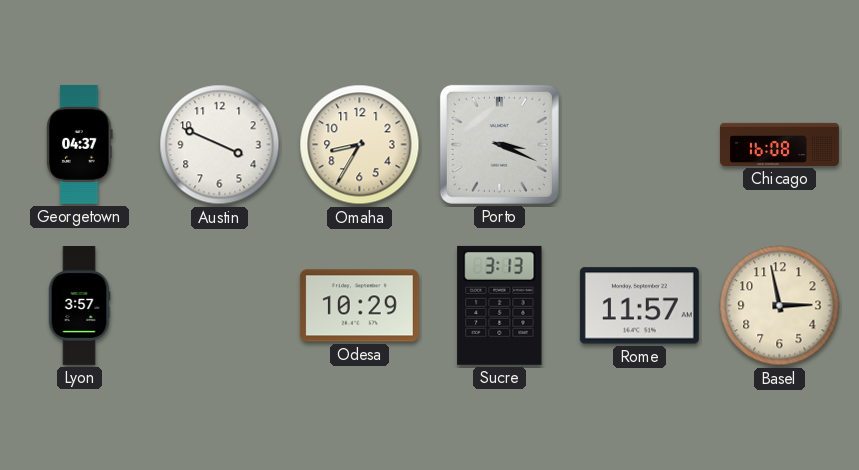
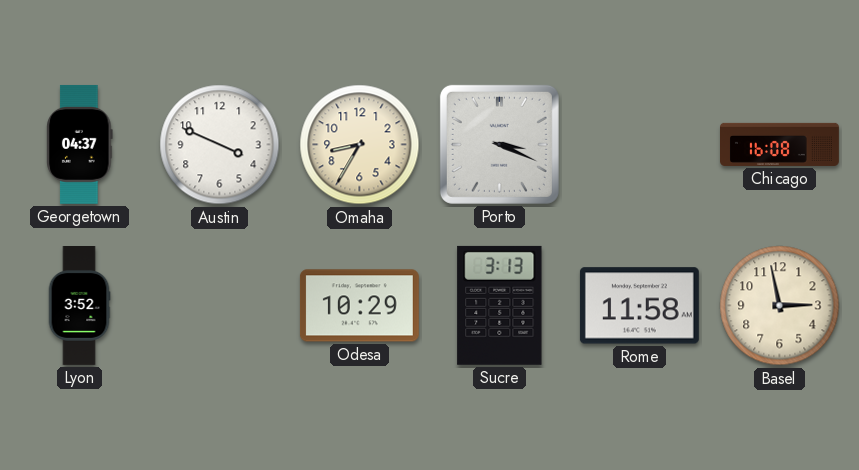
Lyon: 3:57 -> 3:52 (79, 306)
Rome: 11:57 -> 11:58 (639, 306)
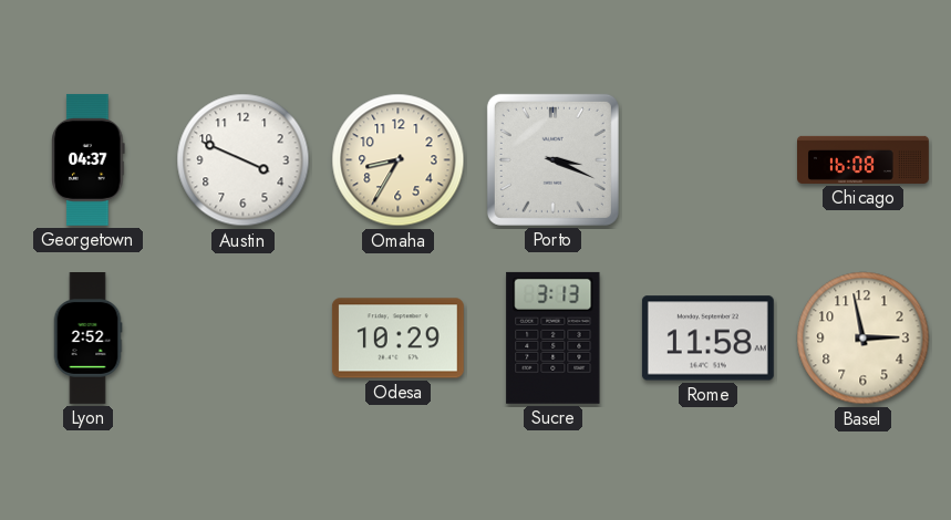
Lyon: 3:52 -> 2:52 (87, 339)
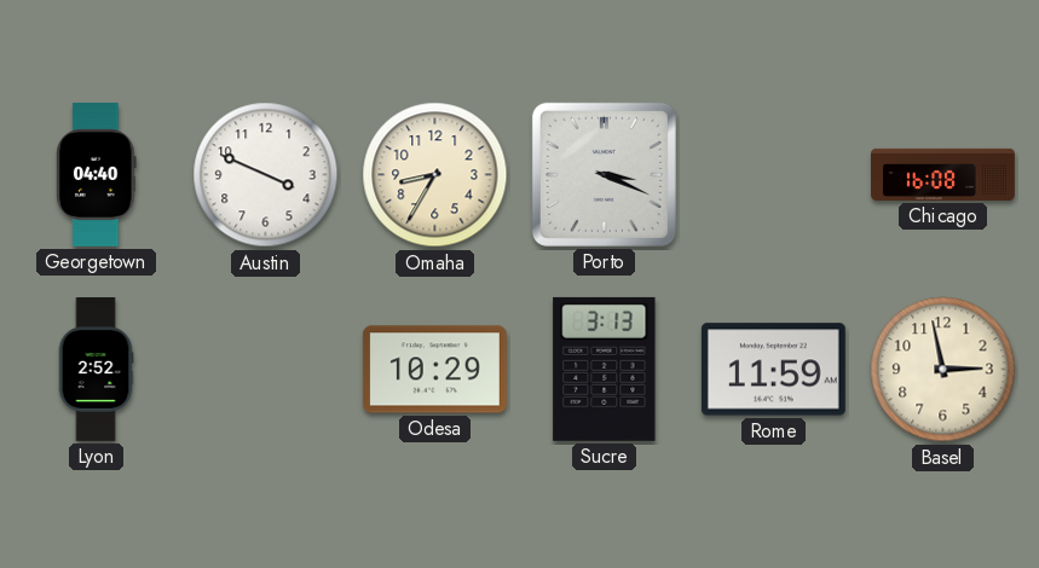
Georgetown: 04:37 -> 04:40 (97, 174)
Rome: 11:58 -> 11:59 (773, 370)
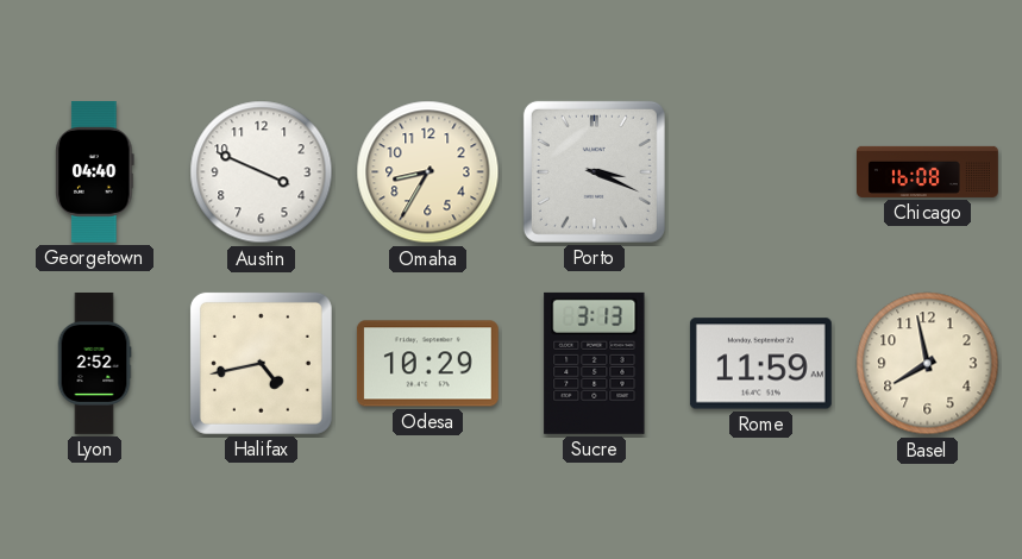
Halifax: none -> 4:43 (261, 363)
Basel: 2:58 -> 7:58 (928, 364)
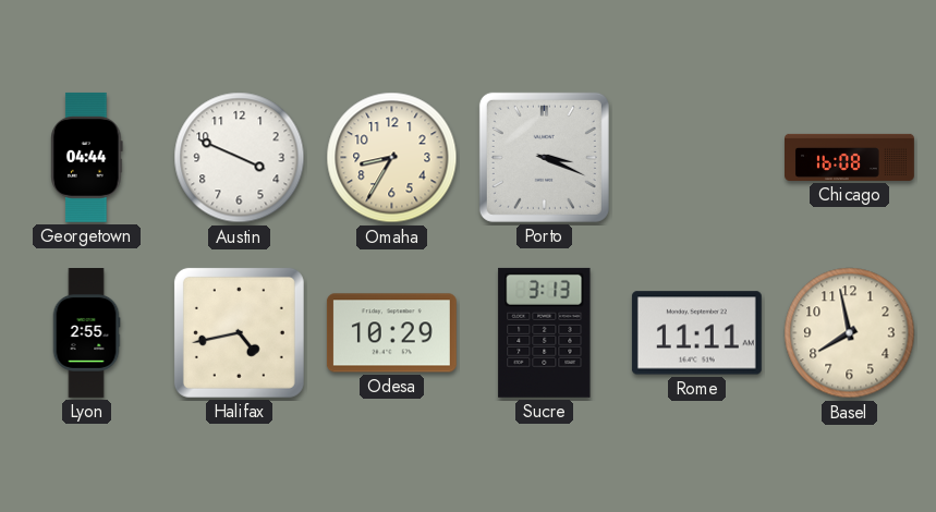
Georgetown: 04:40 -> 04:44 (87, 157)
Lyon: 2:52 -> 2:55 (86, 333)
Rome: 11:59 -> 11:11 (696, 333)
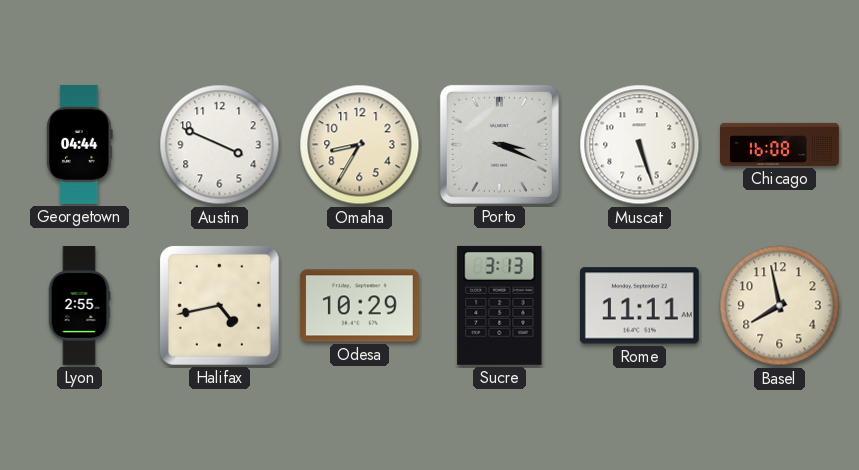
Muscat: none -> 5:27 (640, 145)
